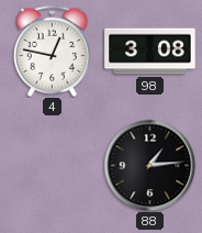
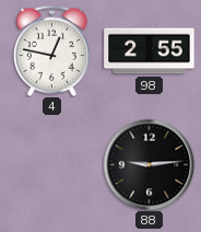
98: 3:08 -> 2:55 (150, 51)
88: 1:14 -> 9:14 (149, 164)
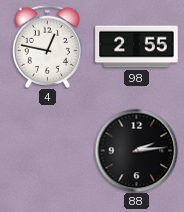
88: 9:14 -> 2:14 (136, 150)
